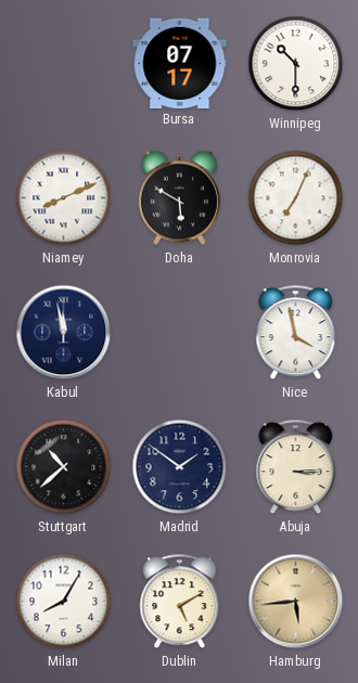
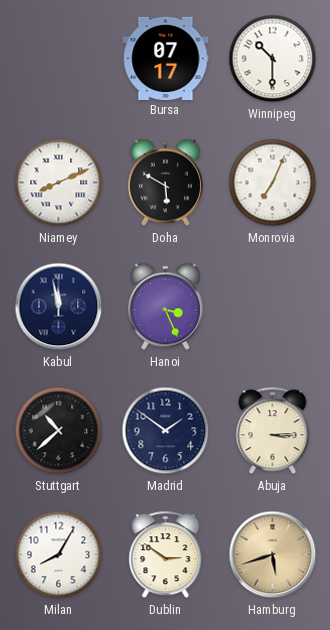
Hanoi: none -> 3:26 (165, 307)
Nice: 3:58 -> none (296, 333)
Dublin: 5:10 -> 2:51 (166, 555)
Hamburg: 5:44 -> 5:42 (273, 555)
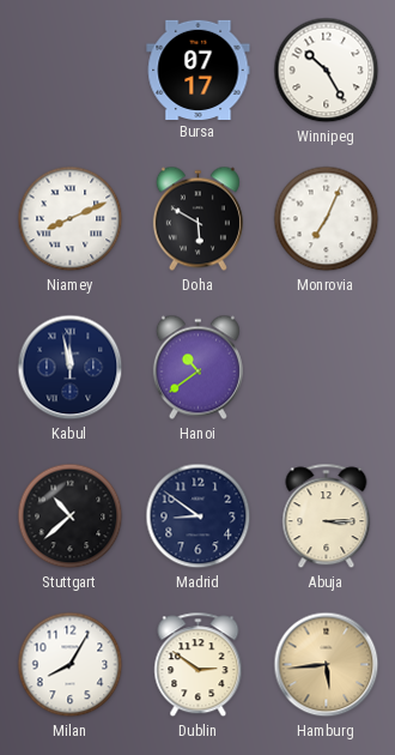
Winnipeg: 10:30 -> 10:25 (327, 71)
Hanoi: 3:26 -> 10:39 (197, 368)
Madrid: 1:51 -> 8:51 (199, 517)
Hamburg: 5:42 -> 5:44 (327, 665)
